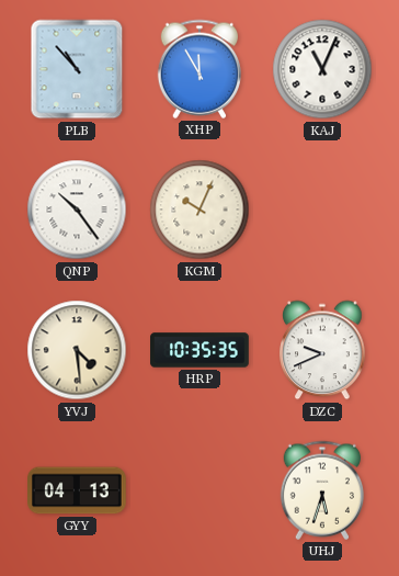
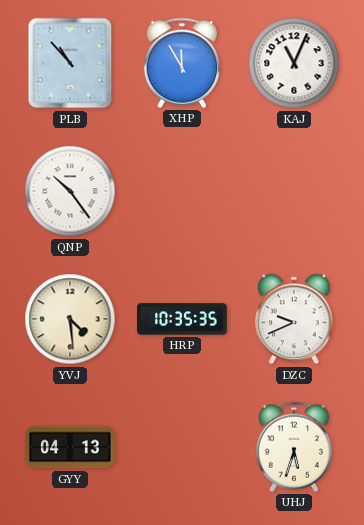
KGM: 10:04 -> none (200, 210)
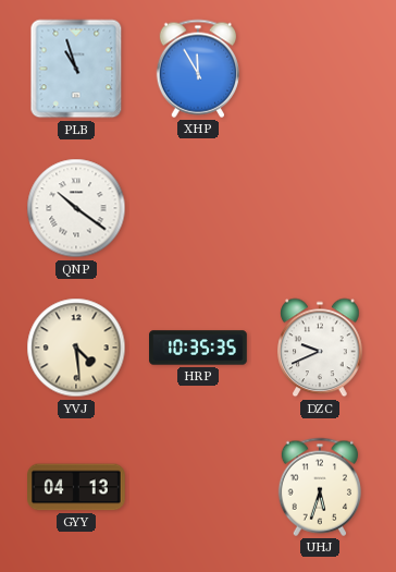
PLB: 10:53 -> 10:57 (76, 69)
KAJ: 11:04 -> none (294, 63)
QNP: 10:24 -> 10:21 (76, 208)
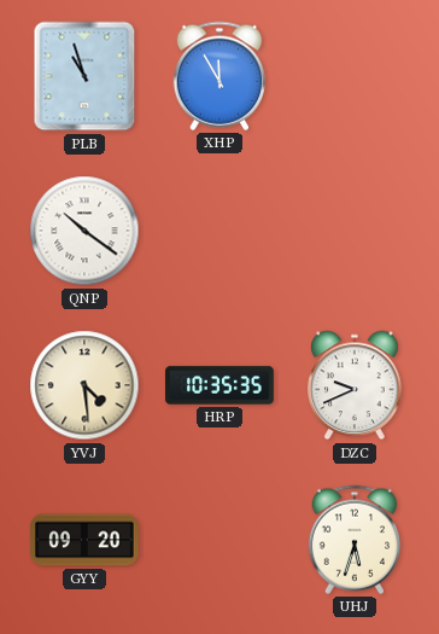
GYY: 04:13 -> 09:20 (86, 540)
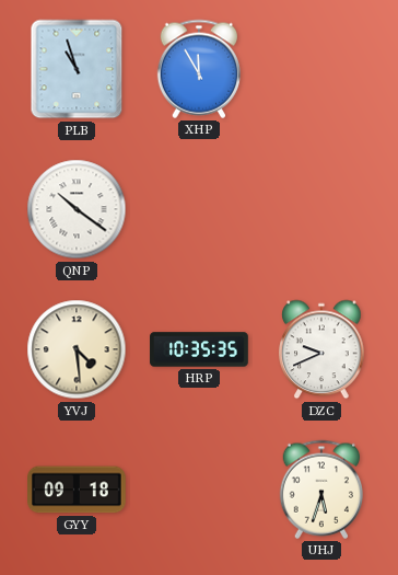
GYY: 09:20 -> 09:18 (78, 490)
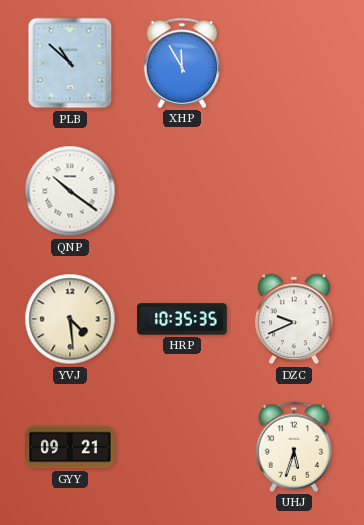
PLB: 10:57 -> 10:52 (70, 63)
GYY: 09:18 -> 09:21 (71, 447)
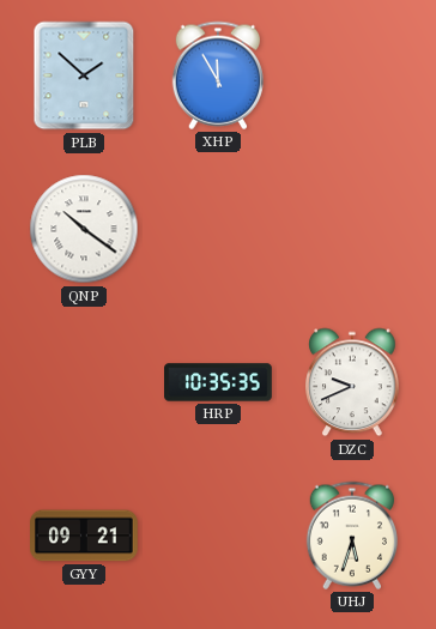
PLB: 10:52 -> 1:52 (84, 75)
YVJ: 4:29 -> none (70, 319)
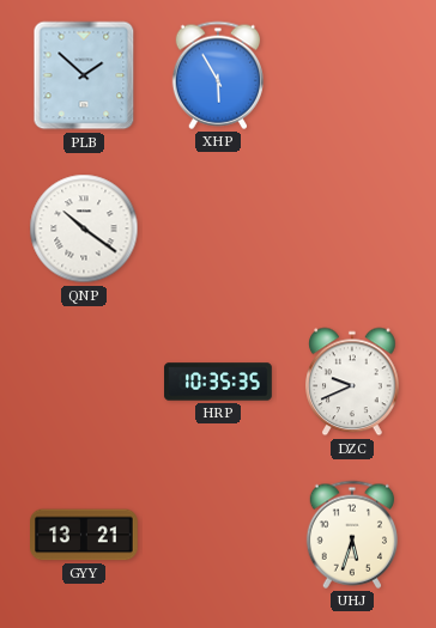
XHP: 11:55 -> 5:55 (217, 75)
GYY: 09:21 -> 13:21 (85, 535)
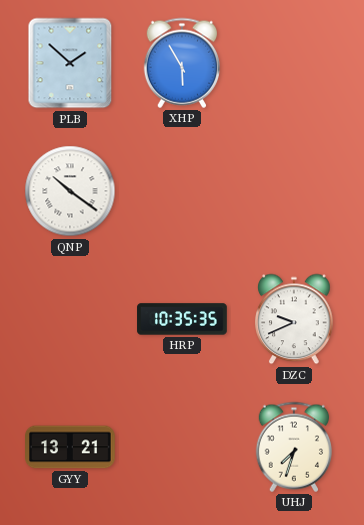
UHJ: 5:33 -> 7:33 (293, 447)
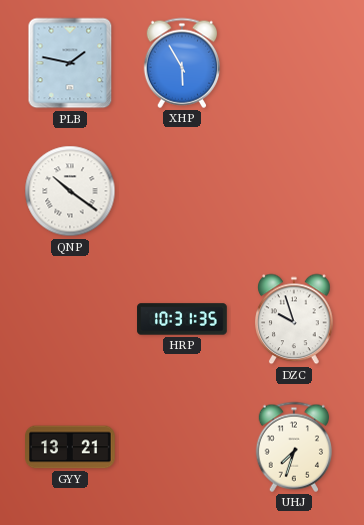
PLB: 1:52 -> 1:47 (70, 63)
HRP: 10:35 -> 10:31 (182, 319)
DZC: 9:41 -> 9:57 (294, 319)
